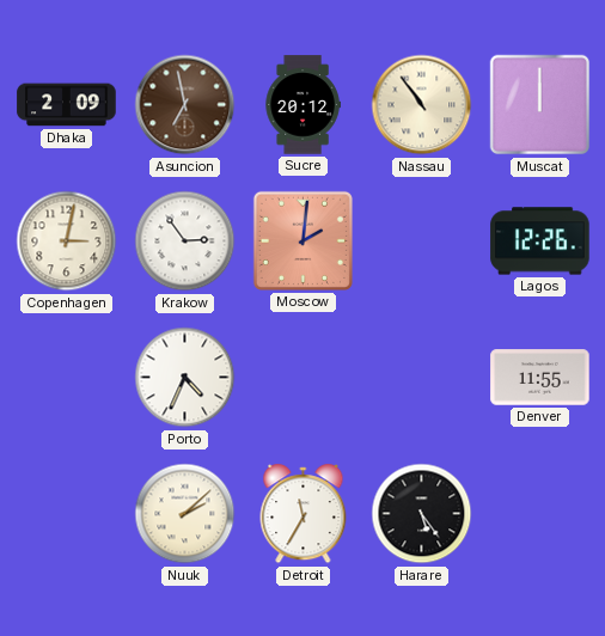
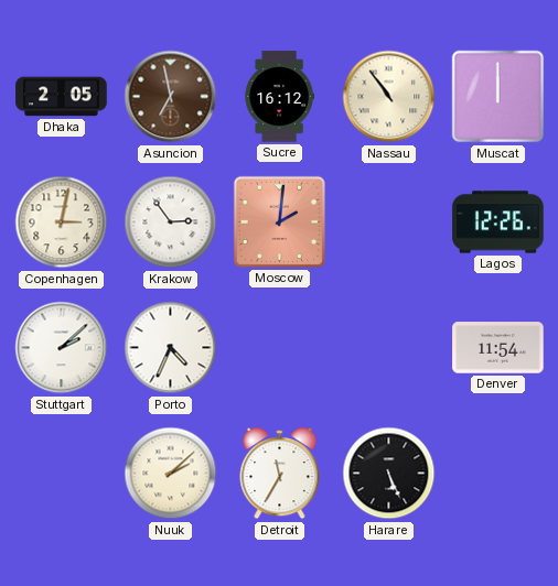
Dhaka: 2:09 -> 2:05 (62, 97)
Sucre: 20:12 -> 16:12 (279, 97)
Stuttgart: none -> 2:08 (62, 348)
Denver: 11:55 -> 11:54 (498, 348)
Harare: 5:24 -> 5:26 (389, 474)
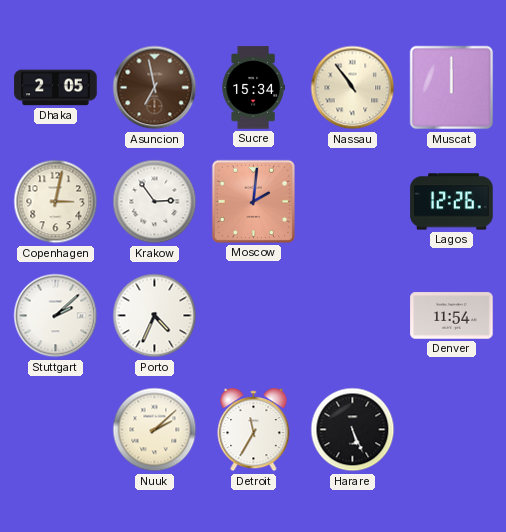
Sucre: 16:12 -> 15:34 (253, 88)
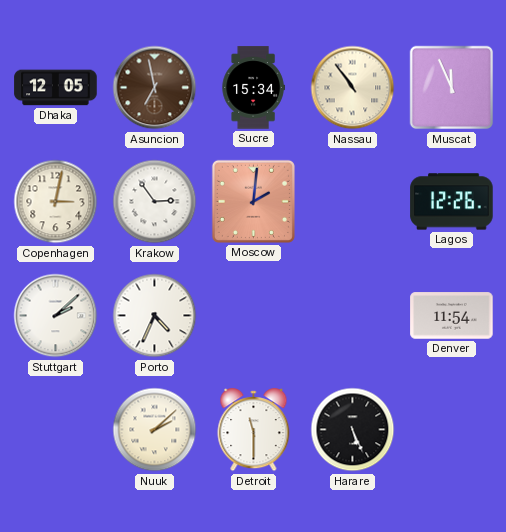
Dhaka: 2:05 -> 12:05 (56, 88)
Muscat: 12:00 -> 11:56 (452, 88)
Detroit: 11:35 -> 11:30 (254, 430)
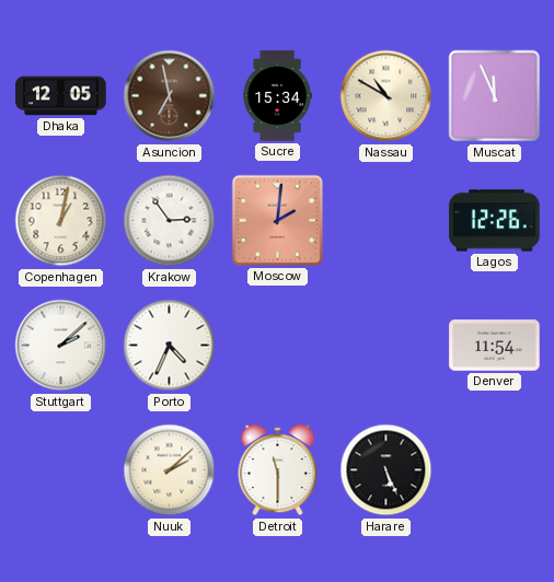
Nassau: 10:54 -> 10:50 (386, 96)
Copenhagen: 3:02 -> 1:02 (61, 221)
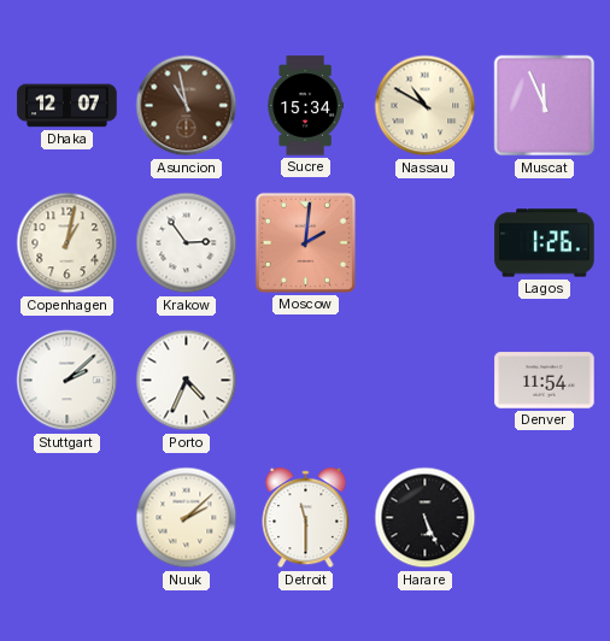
Dhaka: 12:05 -> 12:07 (68, 106)
Asuncion: 6:58 -> 10:58 (187, 106)
Lagos: 12:26 -> 1:26 (545, 243)
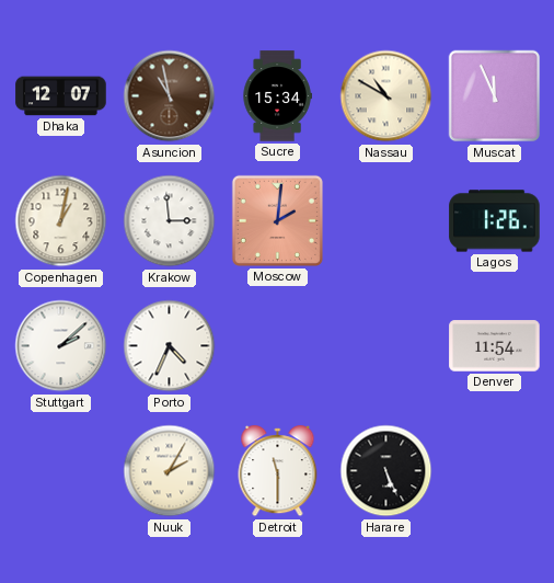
Krakow: 2:54 -> 2:59 (170, 221)
Nuuk: 2:08 -> 2:05 (170, 471)
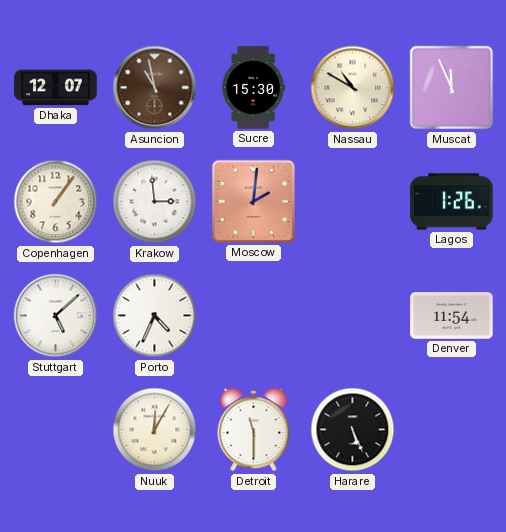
Sucre: 15:34 -> 15:30 (253, 88)
Copenhagen: 1:02 -> 1:06 (56, 202)
Stuttgart: 2:08 -> 5:08 (56, 316)
Nuuk: 2:05 -> 12:05 (155, 430)
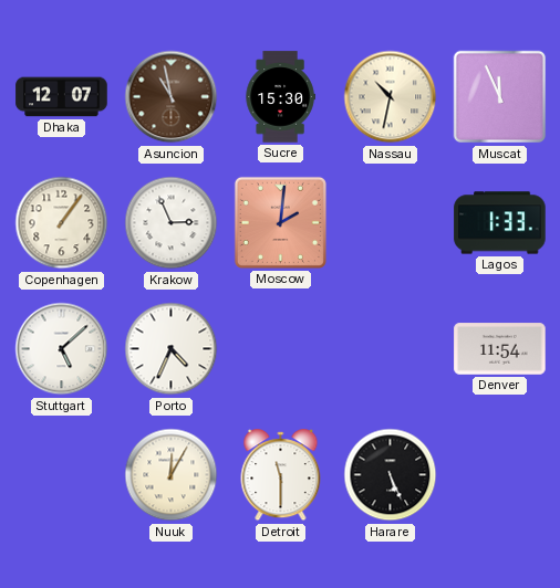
Nassau: 10:50 -> 10:32 (391, 97)
Krakow: 2:59 -> 2:56 (172, 223)
Lagos: 1:26 -> 1:33 (500, 223)
